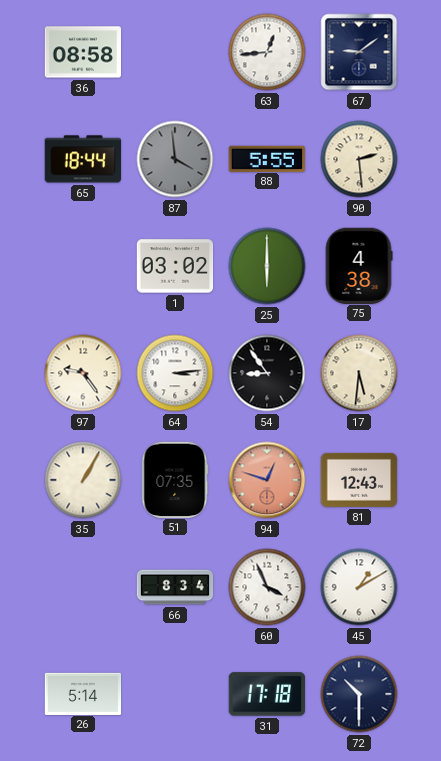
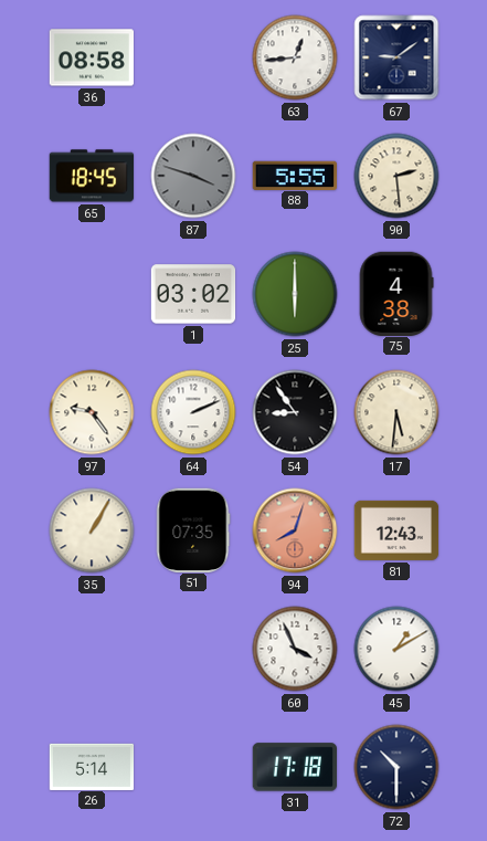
65: 18:44 -> 18:45 (91, 176)
87: 3:59 -> 3:48 (193, 176)
64: 3:14 -> 2:11 (193, 412)
94: 12:48 -> 8:03 (295, 530)
66: 8:34 -> none (175, 587)
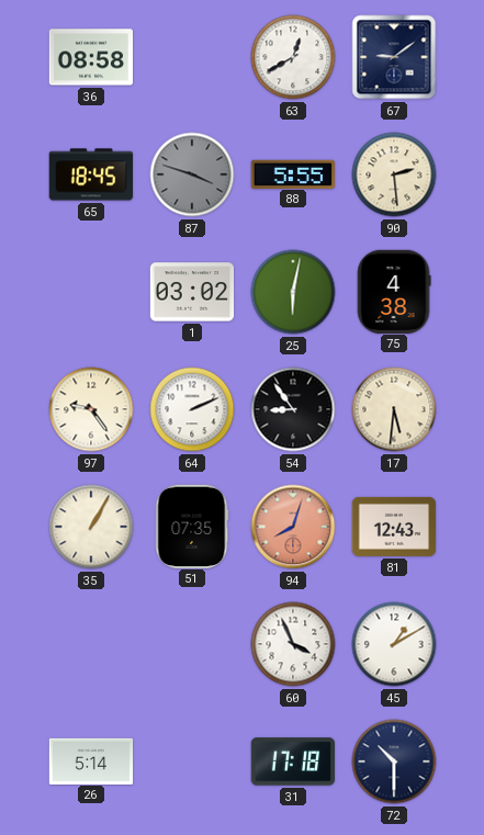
63: 12:44 -> 12:40 (293, 57)
25: 6:00 -> 6:02 (293, 292)
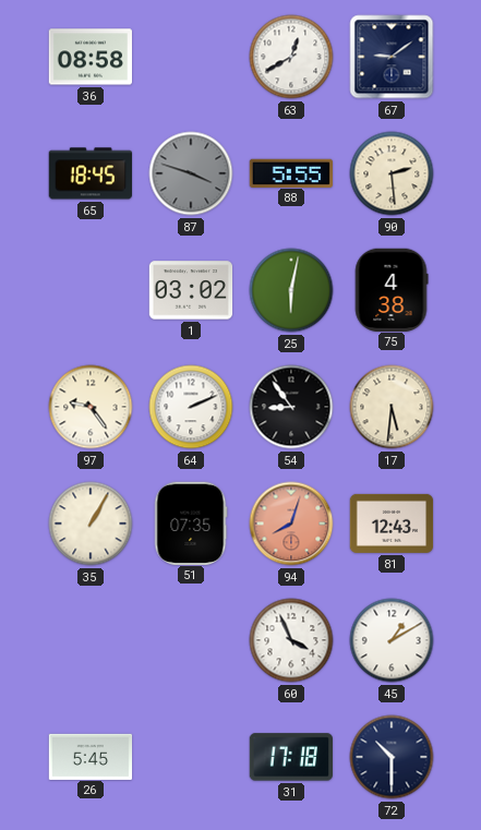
26: 5:14 -> 5:45 (91, 756)
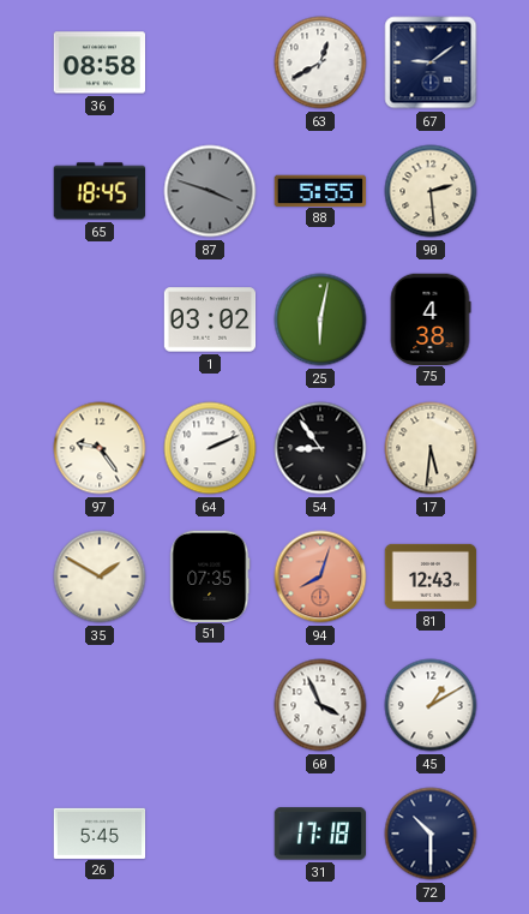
35: 1:05 -> 1:50 (100, 577)
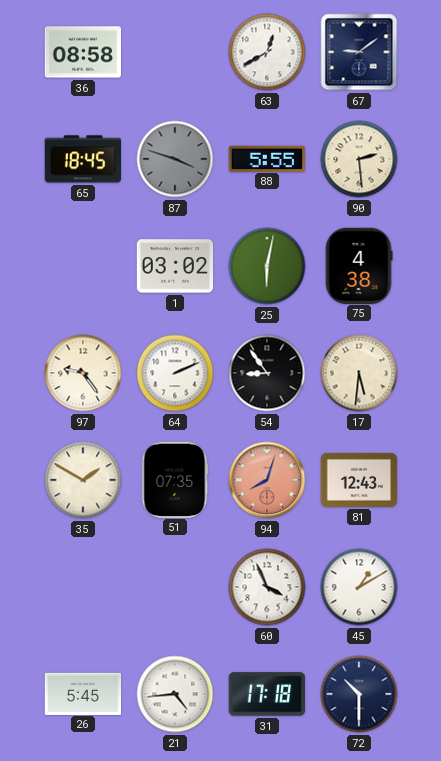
21: none -> 4:44 (175, 694)
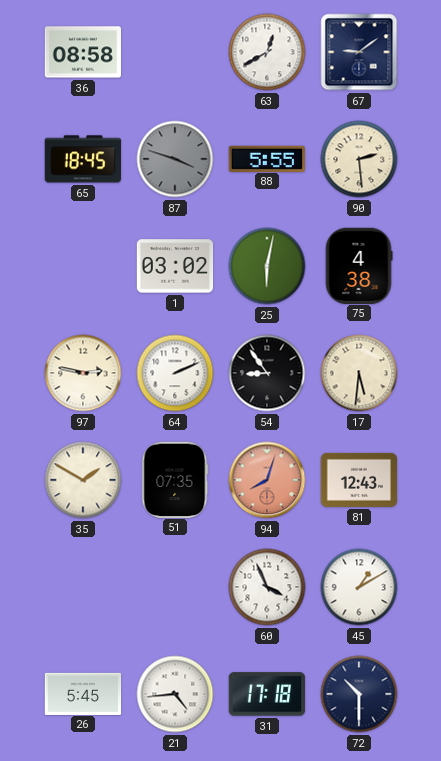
97: 9:24 -> 2:47 (83, 373)
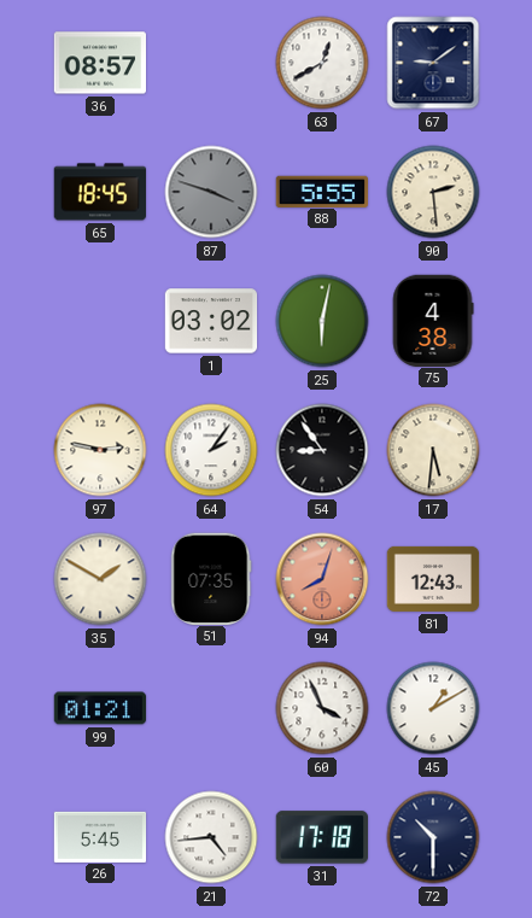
36: 08:58 -> 08:57 (100, 63)
64: 2:11 -> 2:06 (211, 450)
99: none -> 01:21 (100, 708)
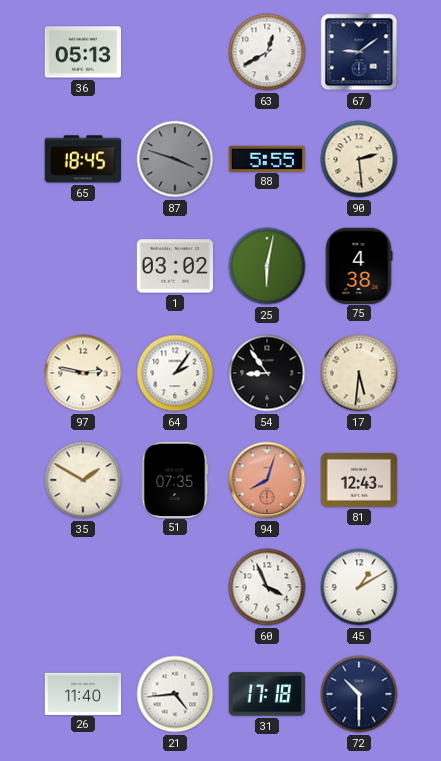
36: 08:57 -> 05:13 (83, 52)
99: 01:21 -> none (100, 708)
26: 5:45 -> 11:40 (83, 693)
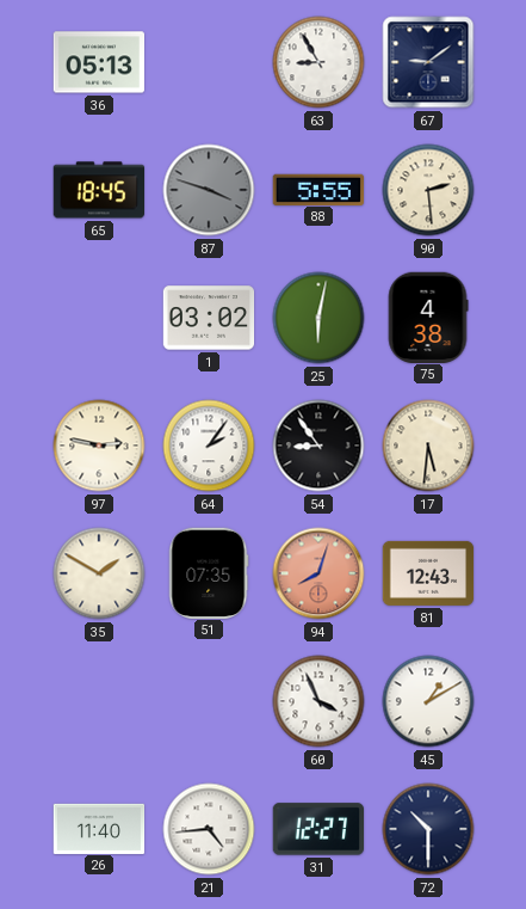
63: 12:40 -> 8:55 (318, 62)
31: 17:18 -> 12:27 (317, 829)
